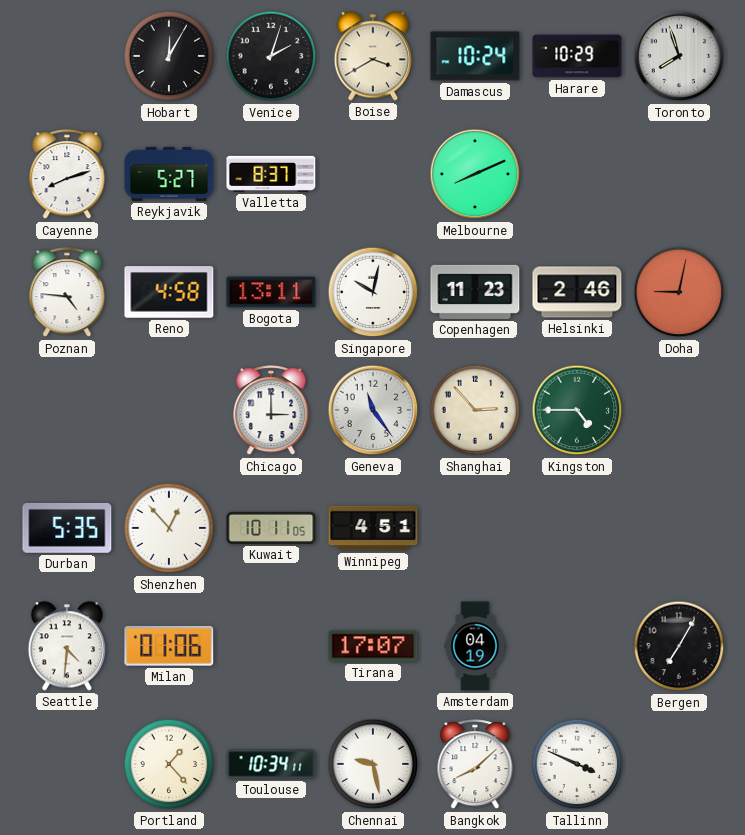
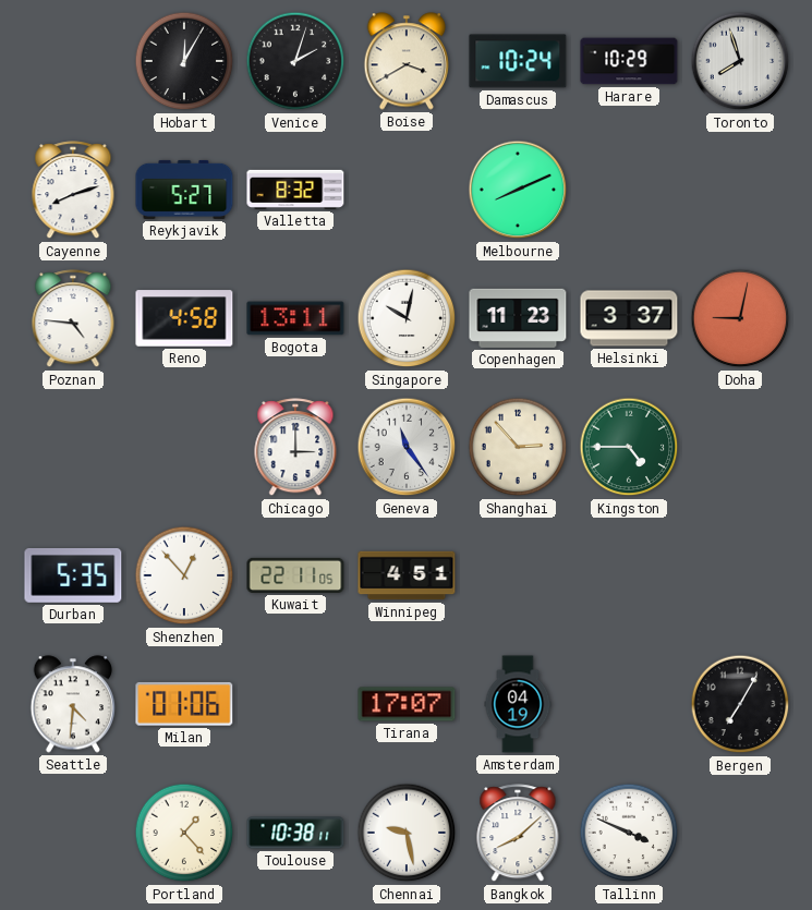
Valletta: 8:37 -> 8:32 (295, 190)
Helsinki: 2:46 -> 3:37 (629, 318)
Kuwait: 10:11 -> 22:11 (295, 575)
Toulouse: 10:34 -> 10:38 (295, 833)
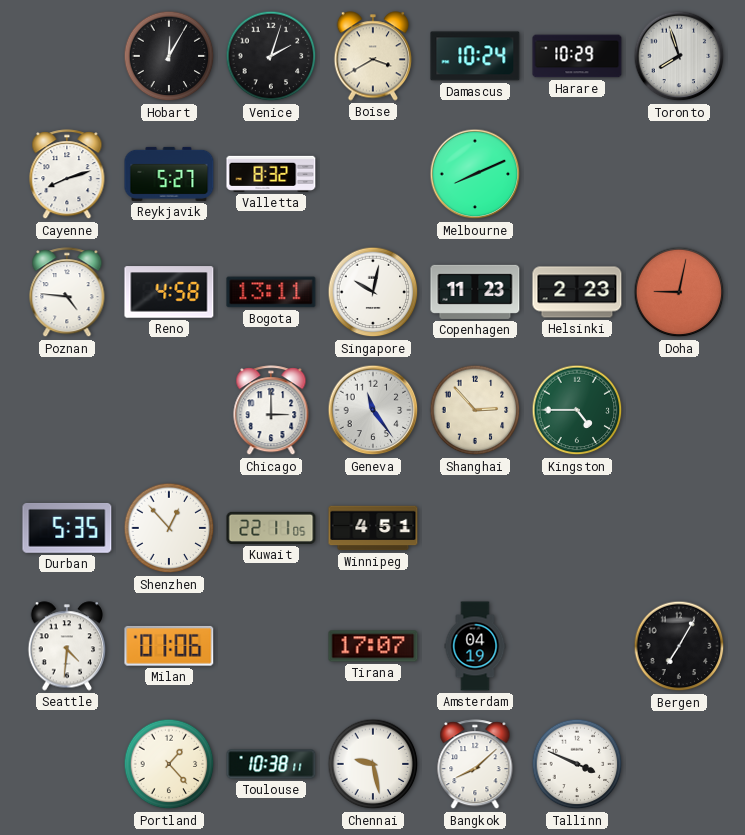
Helsinki: 3:37 -> 2:23 (577, 292)
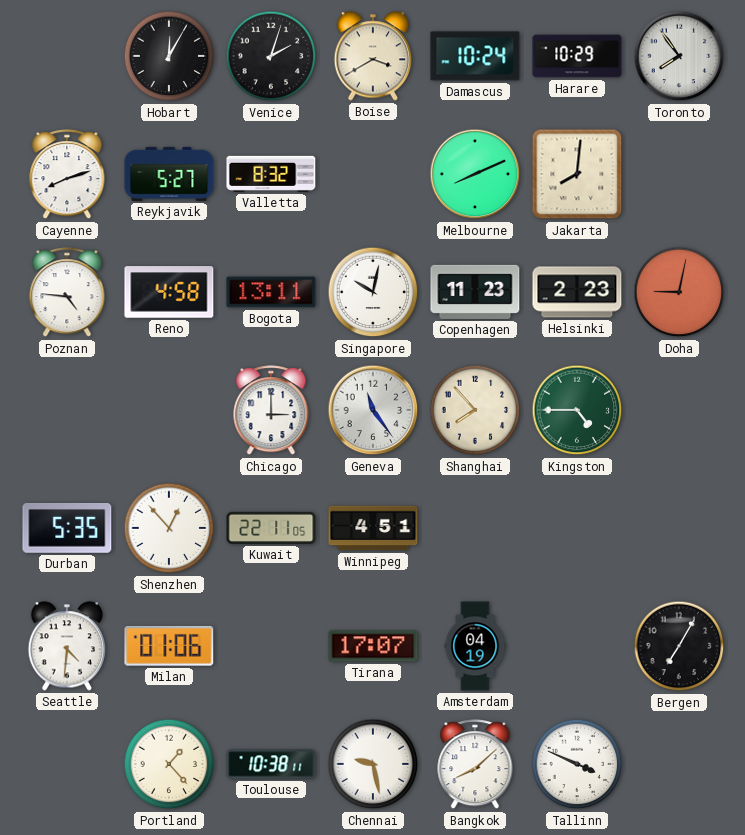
Toronto: 7:57 -> 7:54 (679, 56)
Jakarta: none -> 8:01 (577, 174)
Shanghai: 2:53 -> 7:53 (475, 410)
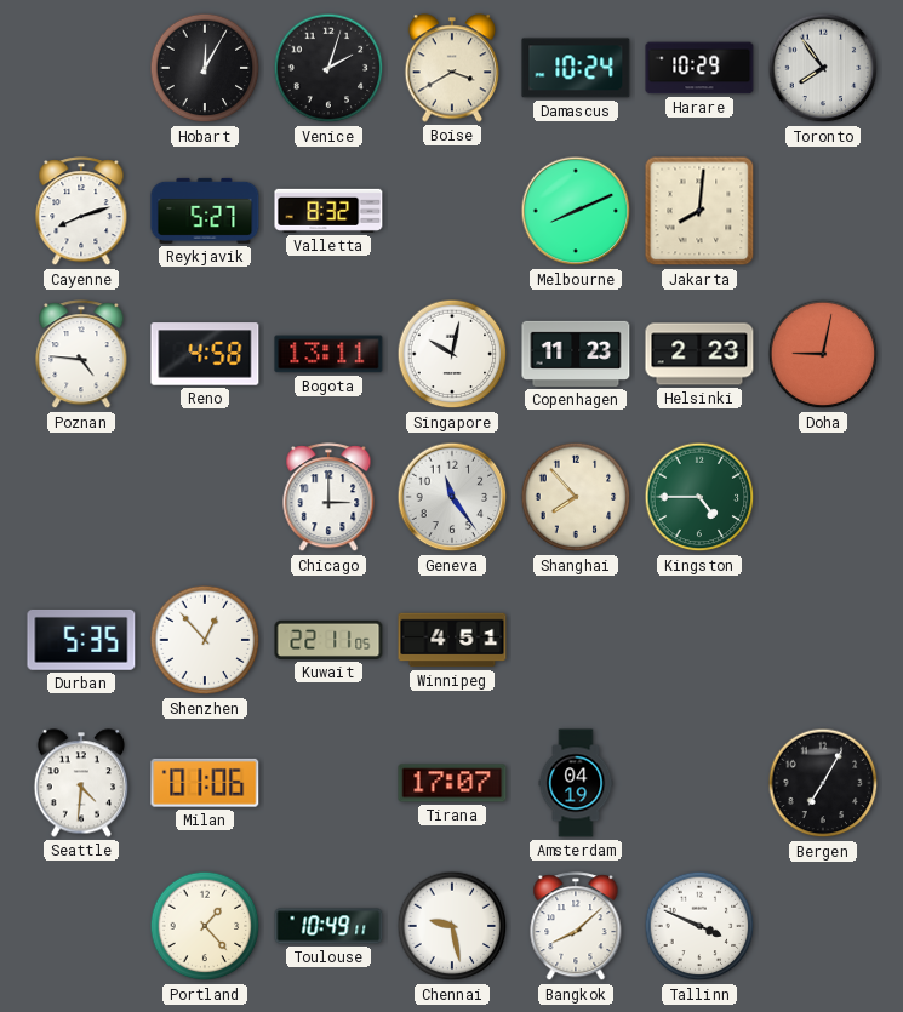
Toulouse: 10:38 -> 10:49 (328, 926)
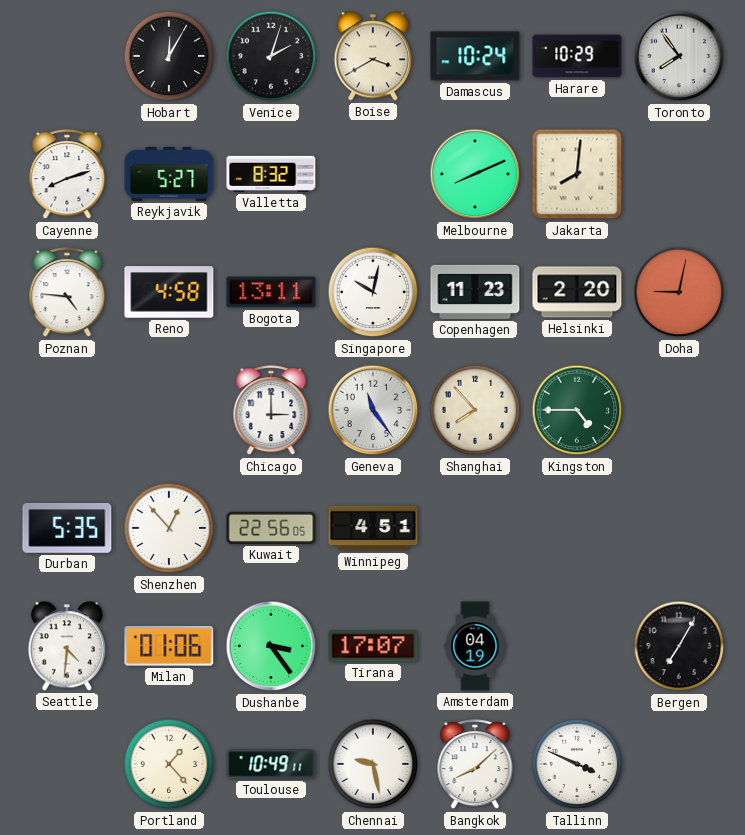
Helsinki: 2:23 -> 2:20 (577, 292)
Kuwait: 22:11 -> 22:56 (271, 528)
Dushanbe: none -> 3:24 (271, 646)
